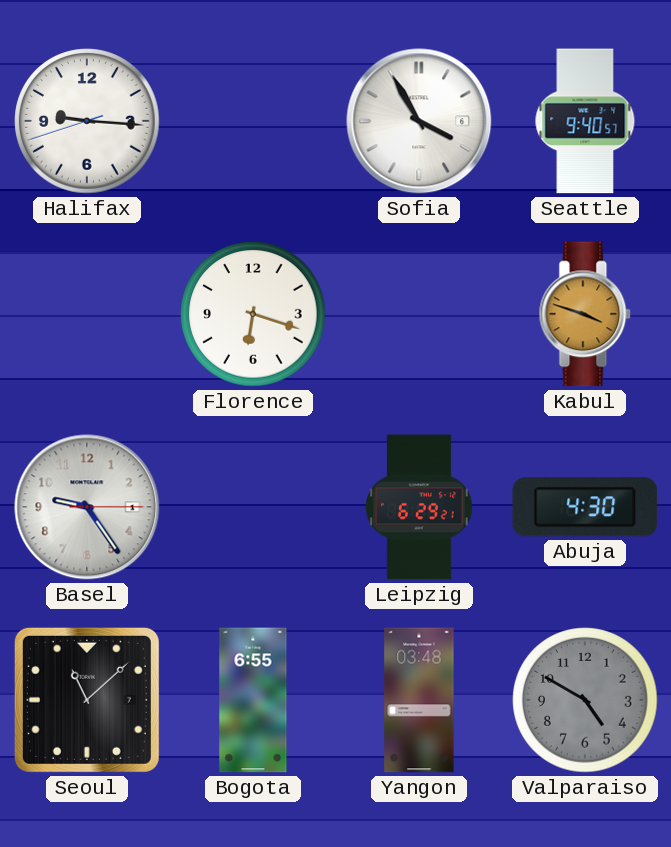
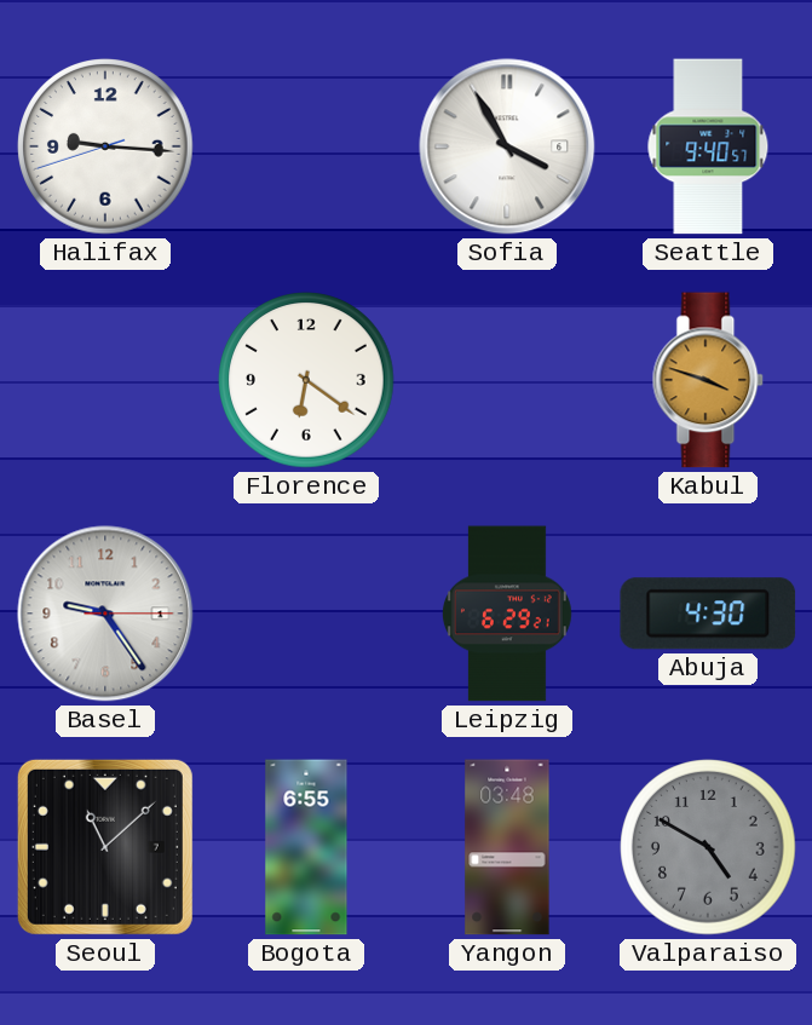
Florence: 6:18 -> 6:21 (306, 380)
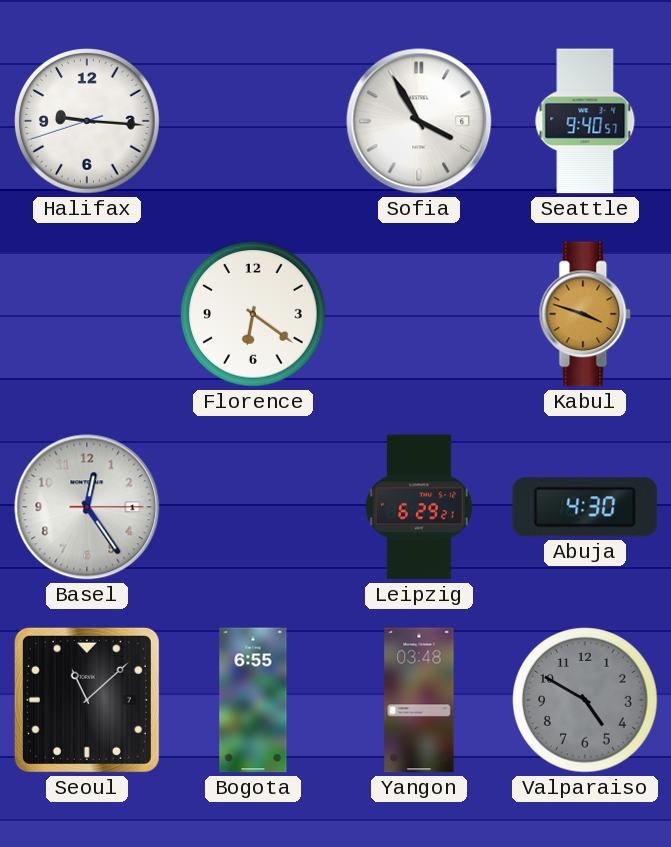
Basel: 9:24 -> 12:24 (87, 507)
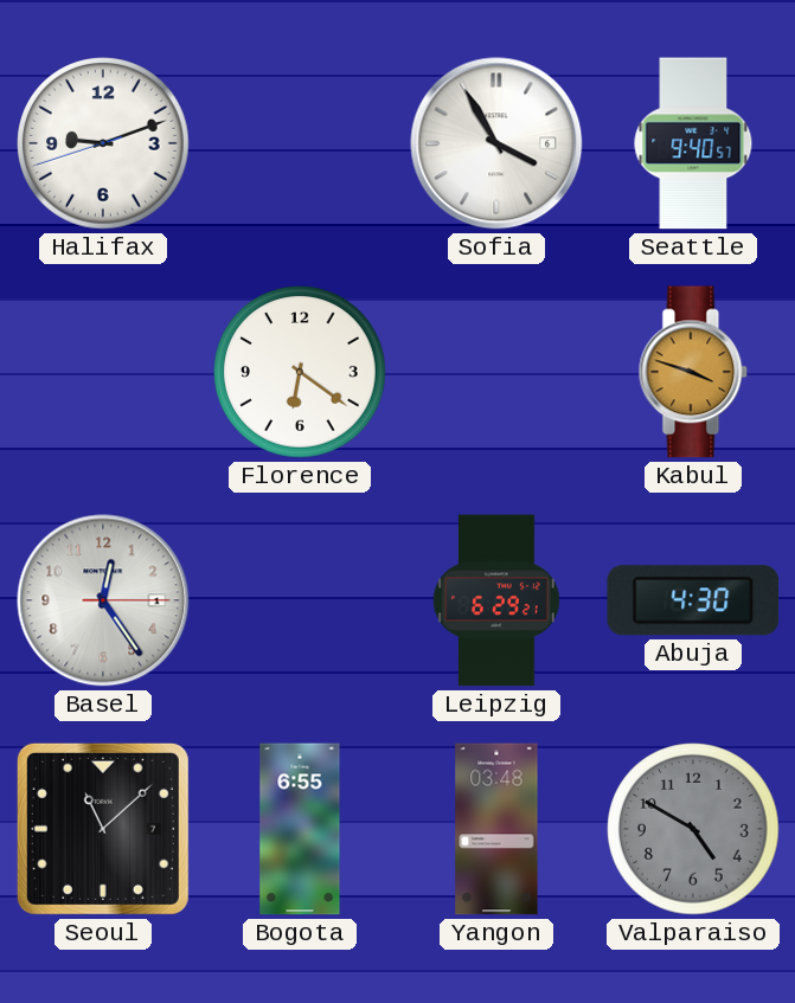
Halifax: 9:15 -> 9:11 (103, 143)
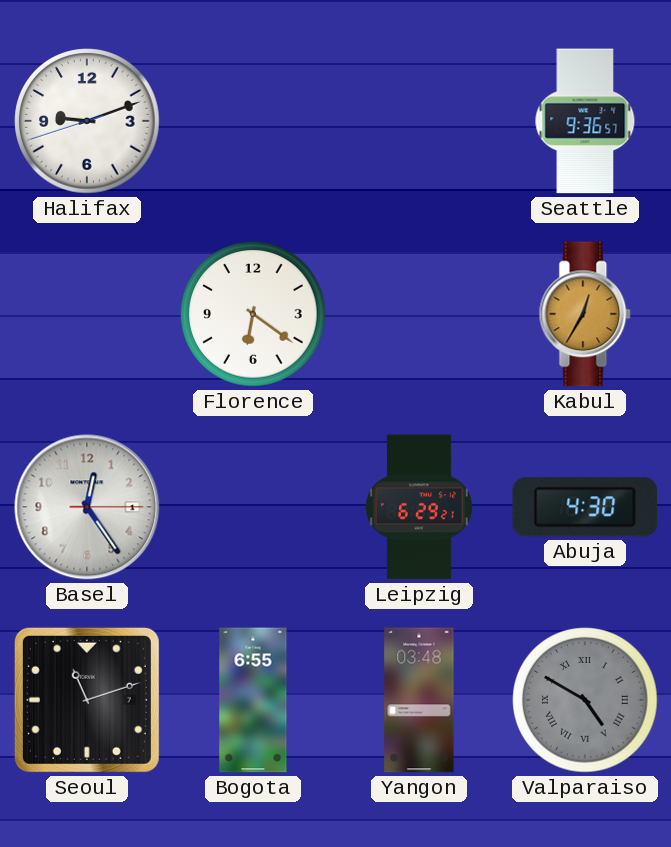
Sofia: 3:55 -> none (496, 143)
Seattle: 9:40 -> 9:36 (585, 121)
Kabul: 3:48 -> 12:35 (585, 314)
Seoul: 11:08 -> 11:12 (87, 700)
Valparaiso numerals: Arabic -> Roman (585, 700)
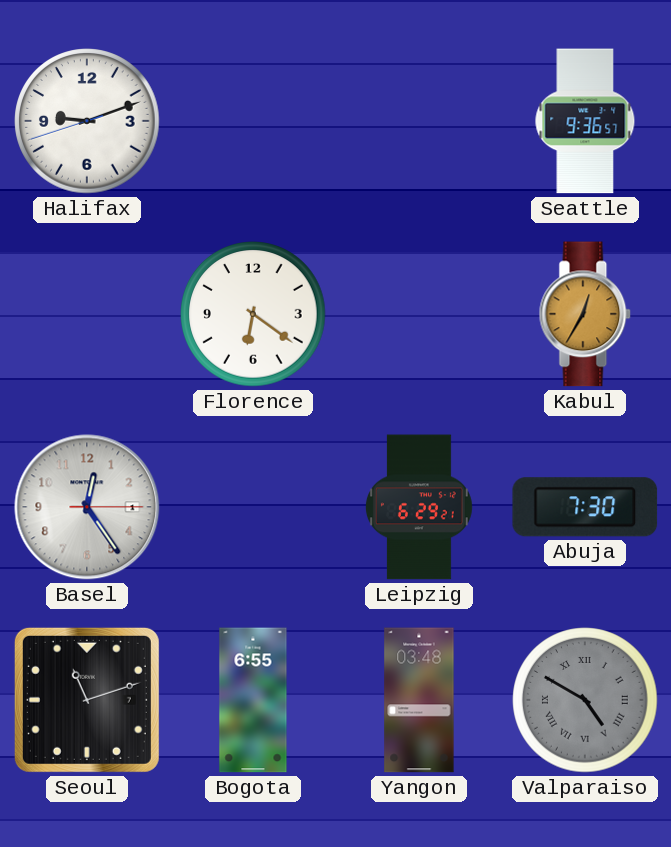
Abuja: 4:30 -> 7:30 (585, 507)
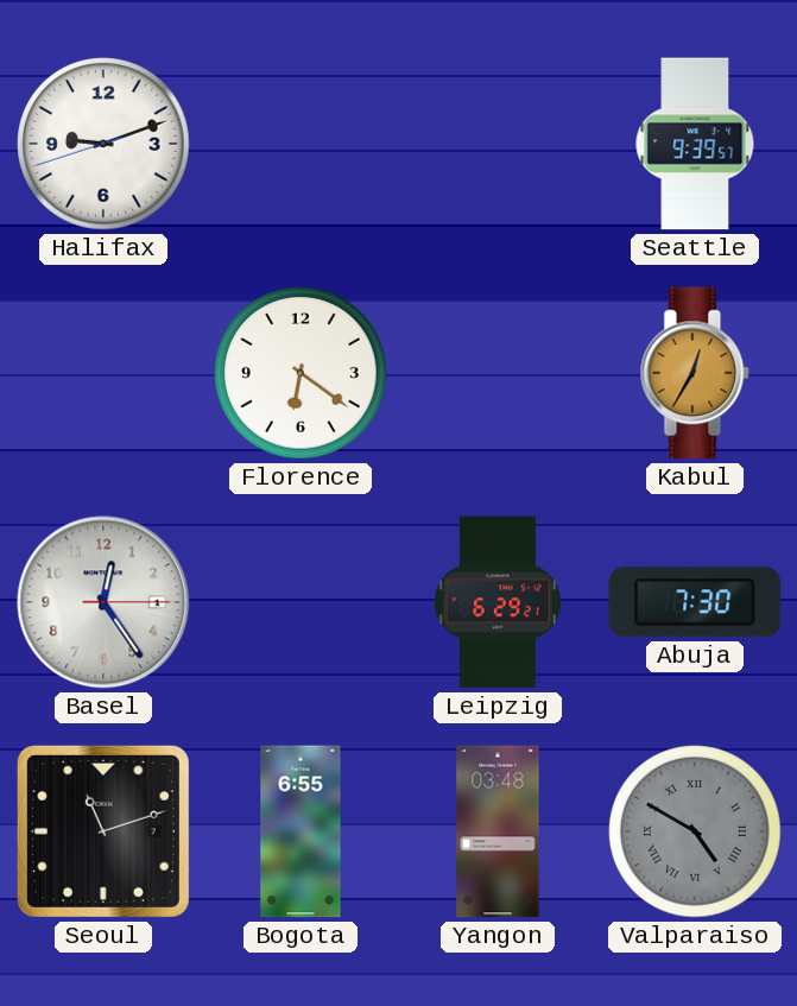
Seattle: 9:36 -> 9:39 (695, 144)
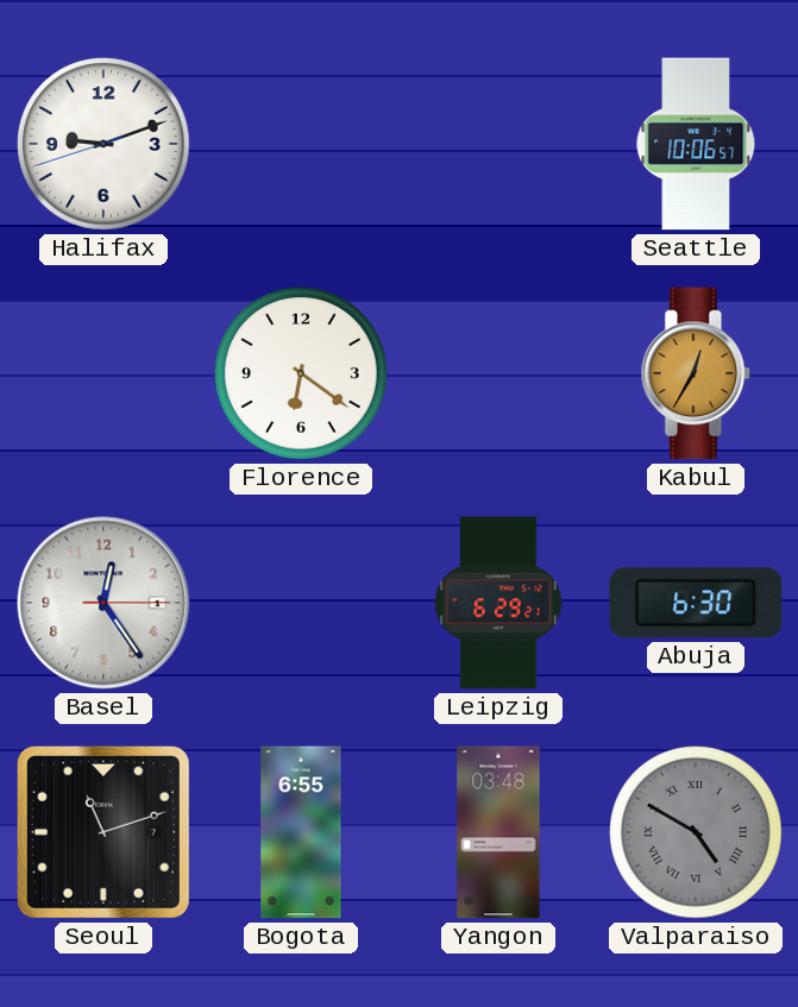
Seattle: 9:39 -> 10:06 (696, 144)
Abuja: 7:30 -> 6:30 (696, 603)
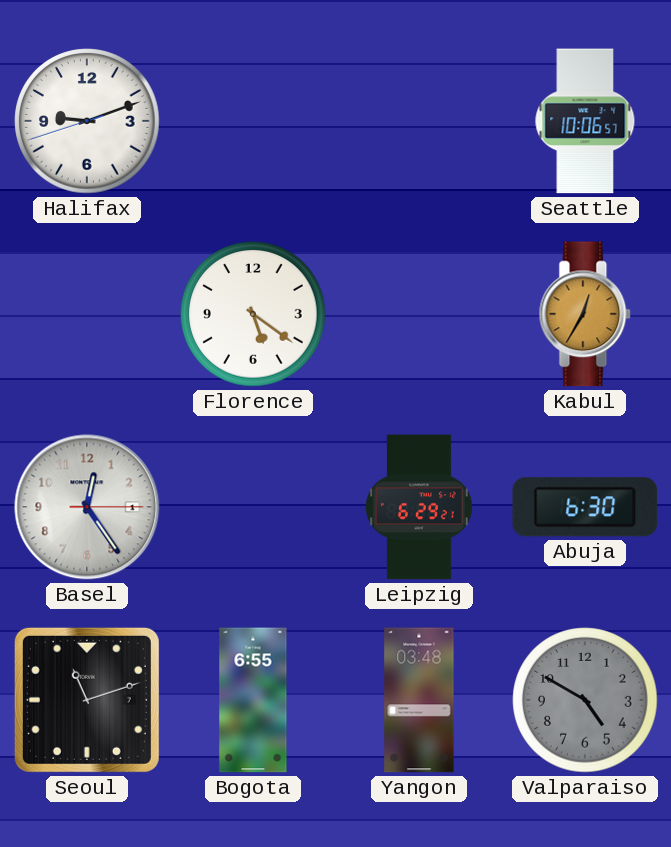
Florence: 6:21 -> 5:21 (253, 314)
Valparaiso numerals: Roman -> Arabic (585, 700)
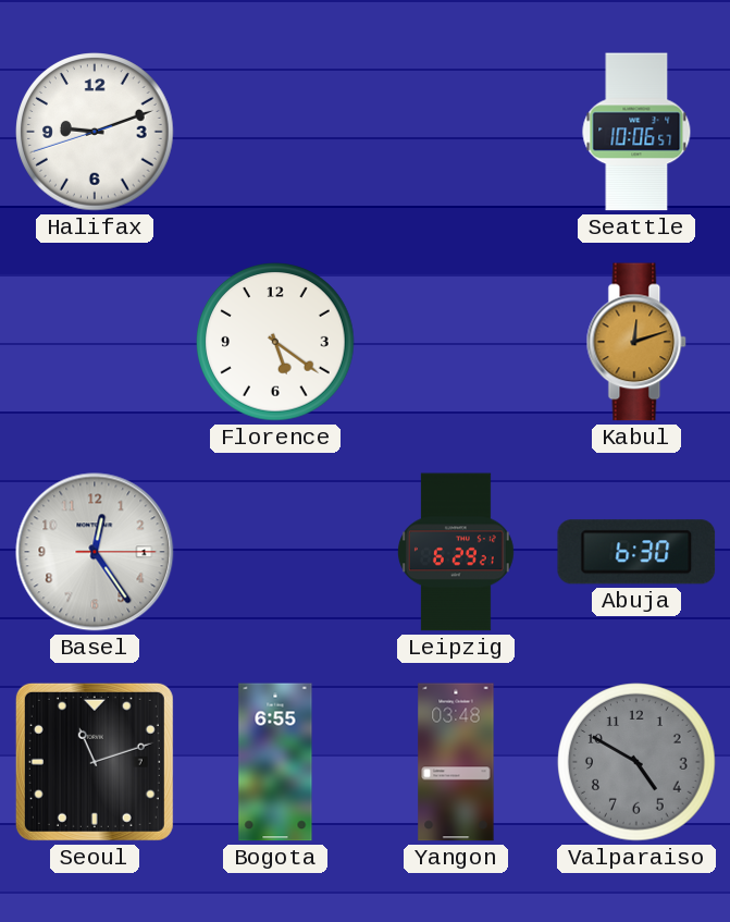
Kabul: 12:35 -> 12:12 (636, 342)
